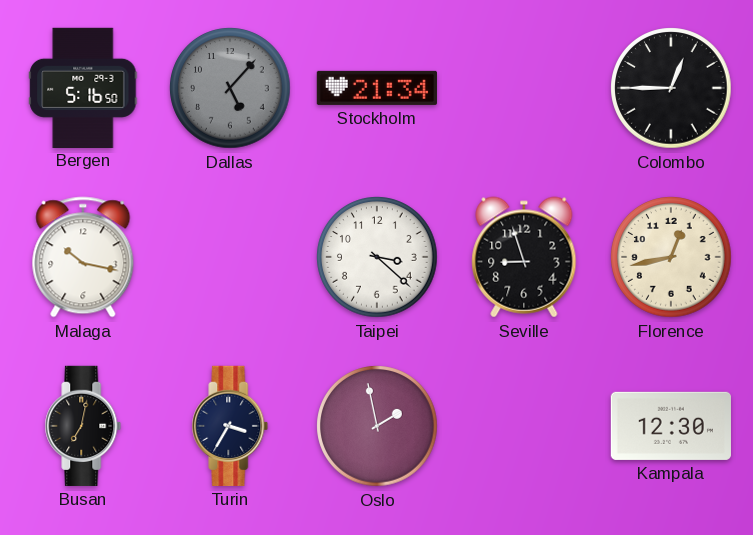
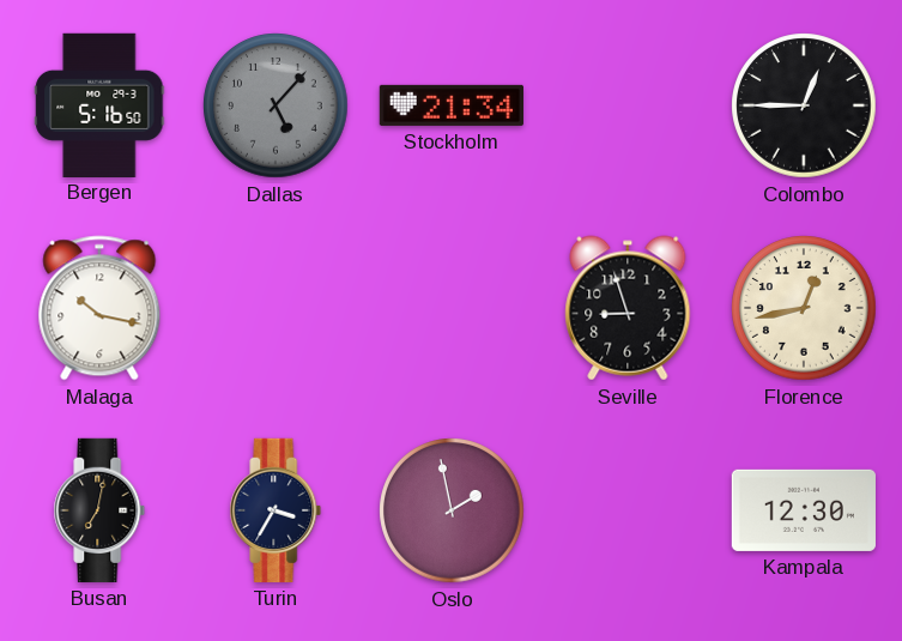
Taipei: 3:22 -> none (377, 257)
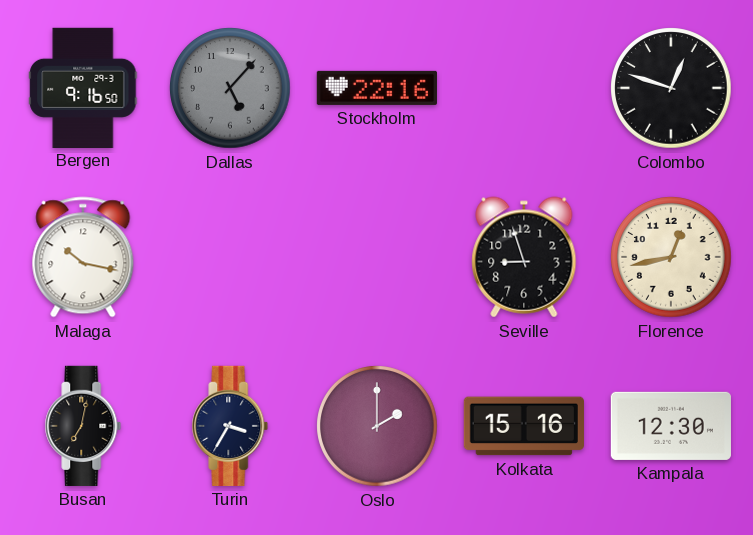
Bergen: 5:16 -> 9:16 (83, 87)
Stockholm: 21:34 -> 22:16 (377, 88)
Colombo: 12:45 -> 12:48 (671, 88)
Oslo: 1:58 -> 2:00 (377, 426)
Kolkata: none -> 15:16 (524, 426)
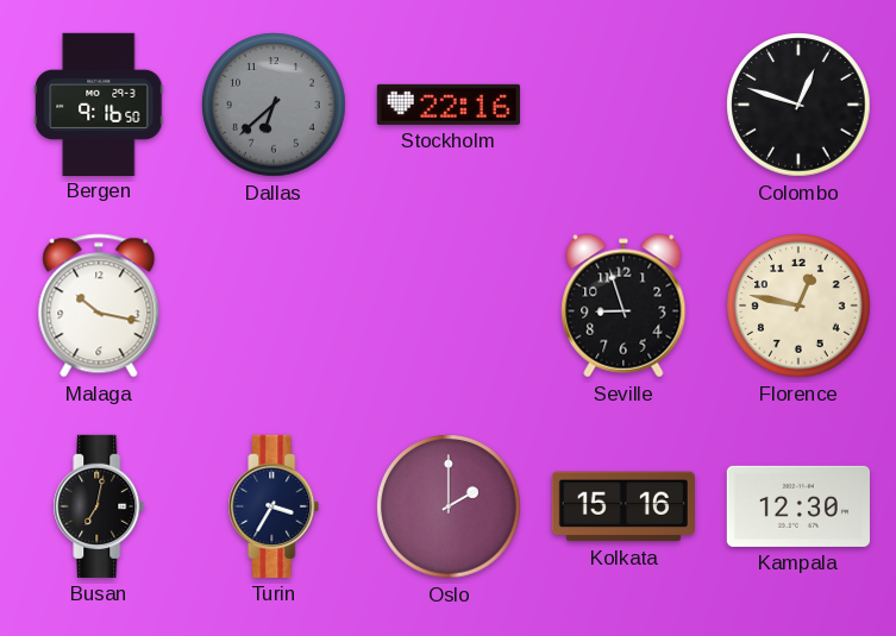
Dallas: 5:07 -> 6:38 (274, 105)
Florence: 12:43 -> 12:47 (798, 306)
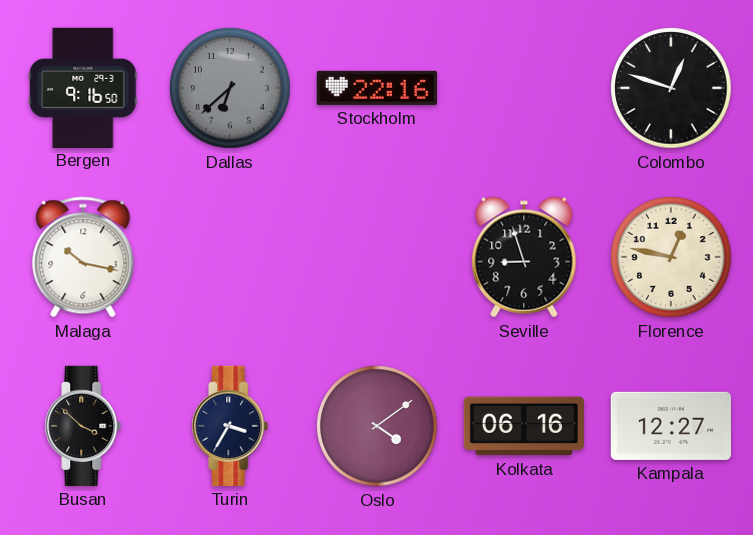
Busan: 7:02 -> 3:52 (83, 426)
Oslo: 2:00 -> 4:09 (377, 426)
Kolkata: 15:16 -> 06:16 (524, 426)
Kampala: 12:30 -> 12:27 (671, 426)
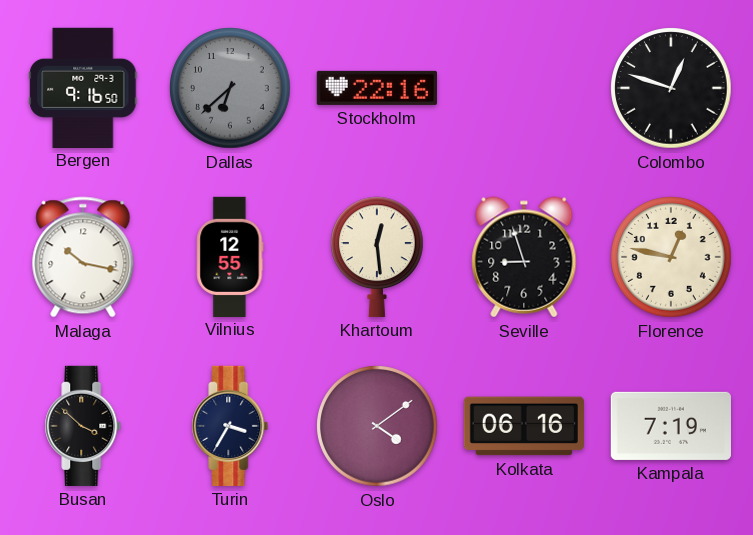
Vilnius: none -> 12:55 (230, 256)
Khartoum: none -> 12:29 (378, 257)
Kampala: 12:27 -> 7:19 (671, 426)
